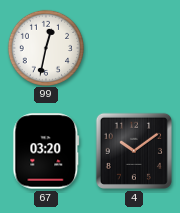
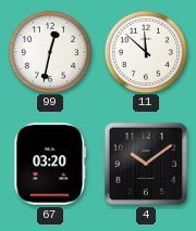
11: none -> 11:52 (145, 51)
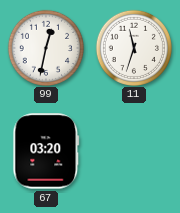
11: 11:52 -> 11:33 (133, 47)
4: 10:09 -> none (146, 164)
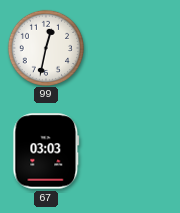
11: 11:33 -> none (133, 47)
67: 03:20 -> 03:03 (46, 151)
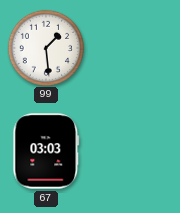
99: 12:32 -> 1:29 (45, 47)
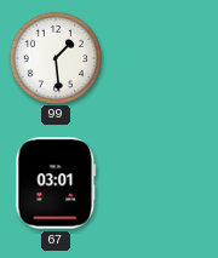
67: 03:03 -> 03:01 (56, 183)
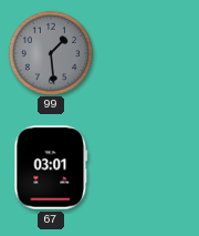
99 dial: white -> grey (50, 52)
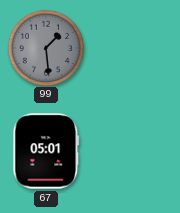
67: 03:01 -> 05:01 (46, 151)
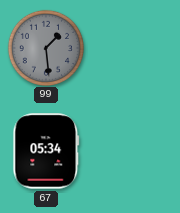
67: 05:01 -> 05:34 (46, 151)
